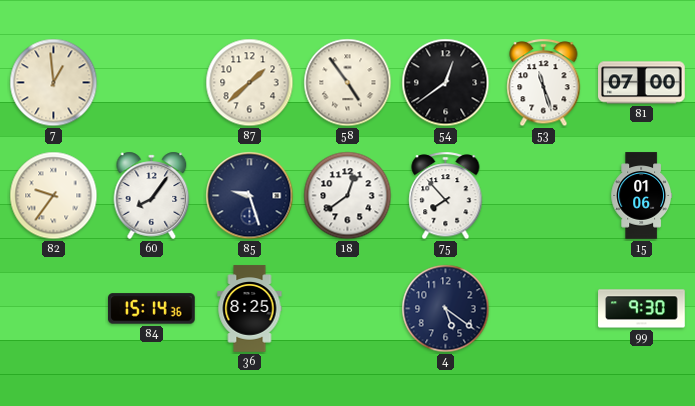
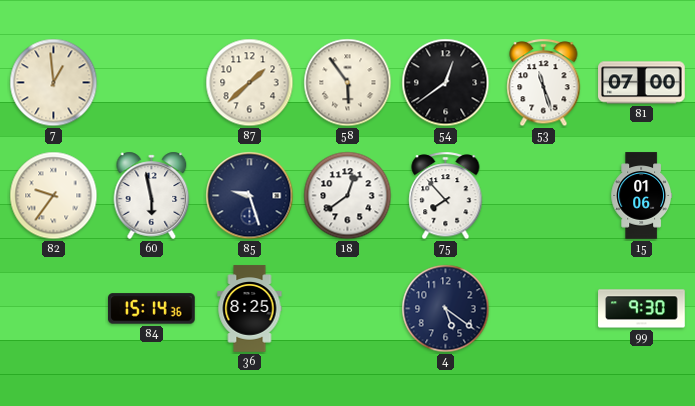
58: 4:54 -> 5:54 (348, 83)
60: 8:06 -> 5:58 (152, 195)
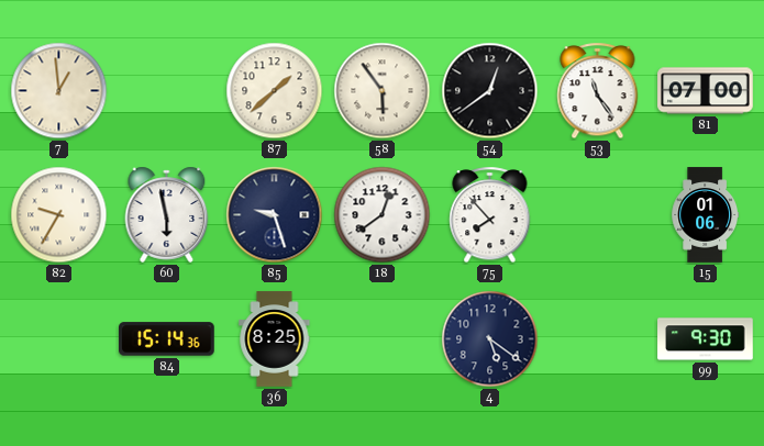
53: 11:27 -> 11:24 (598, 91)
82: 9:36 -> 9:35 (59, 215)
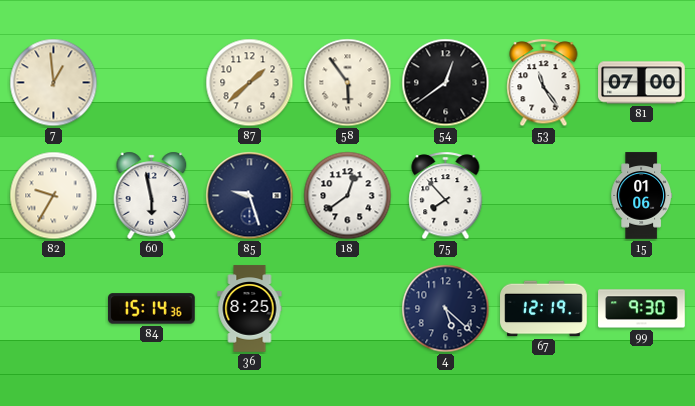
4: 5:21 -> 5:22 (446, 309)
67: none -> 12:19 (544, 309)
